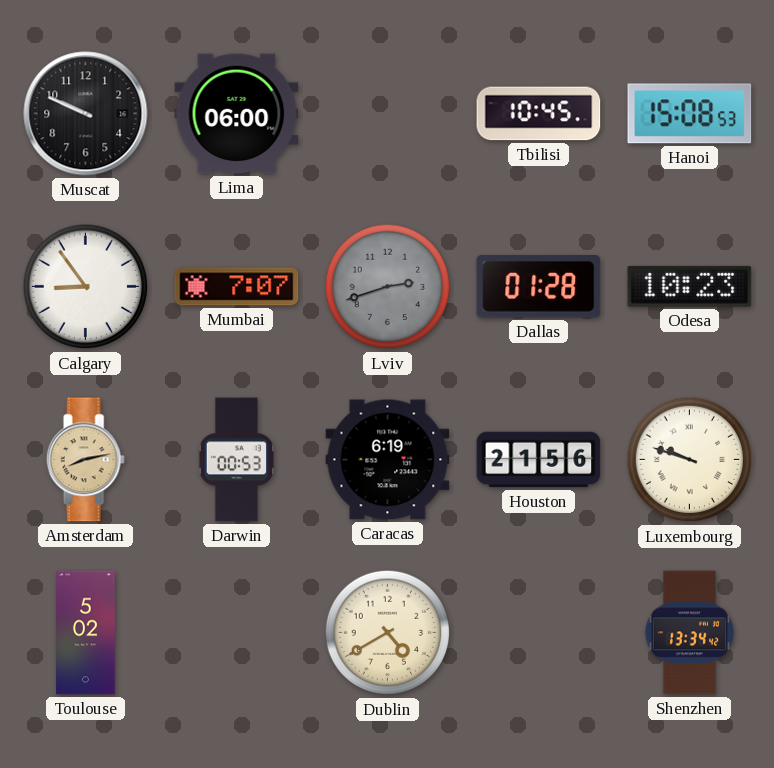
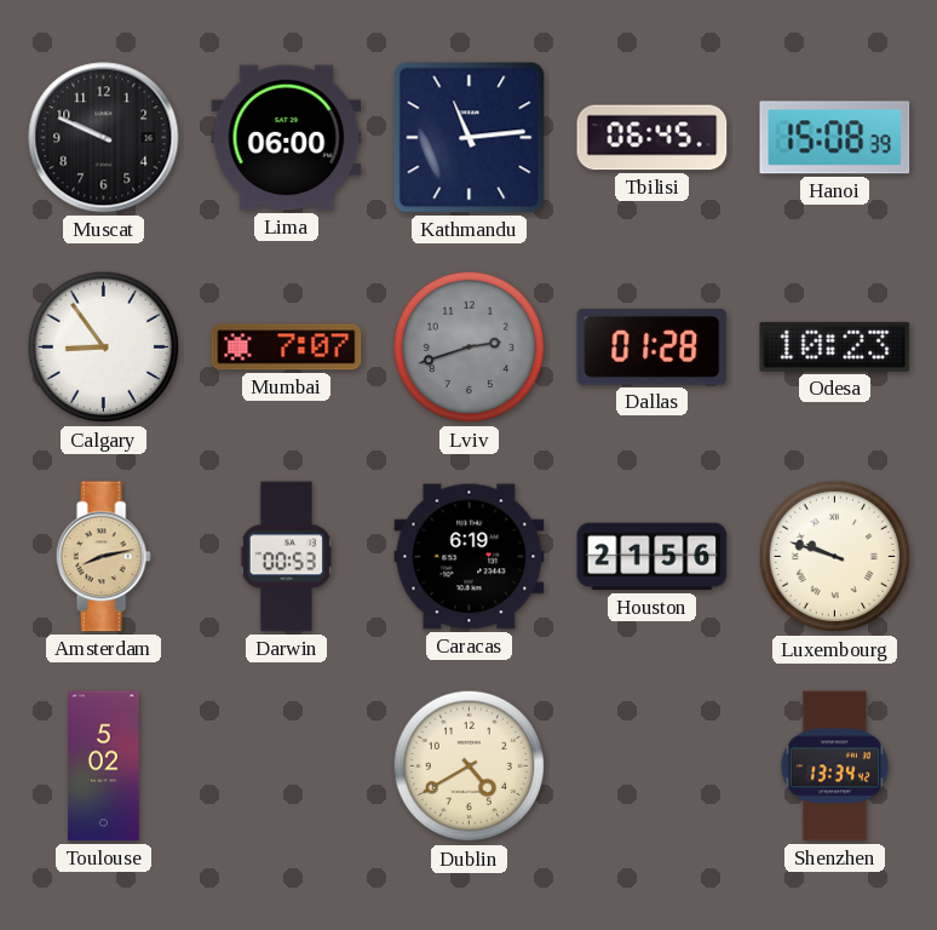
Kathmandu: none -> 11:14 (470, 138)
Tbilisi: 10:45 -> 06:45 (653, 138)
Hanoi: 15:08:53 -> 15:08:39 (835, 138)
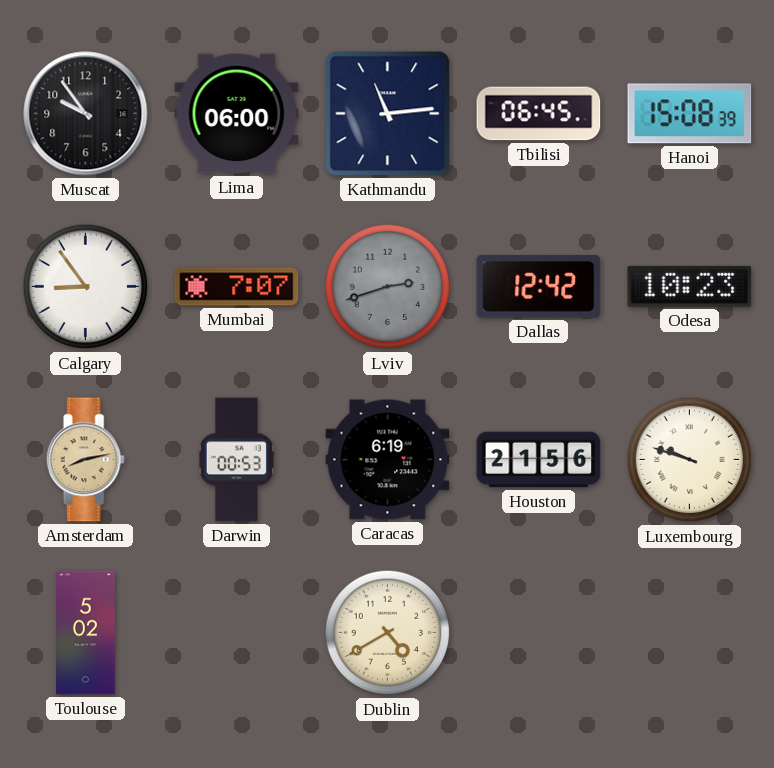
Muscat: 9:49 -> 9:54 (86, 114)
Dallas: 01:28 -> 12:42 (539, 287)
Shenzhen: 13:34 -> none (835, 767)
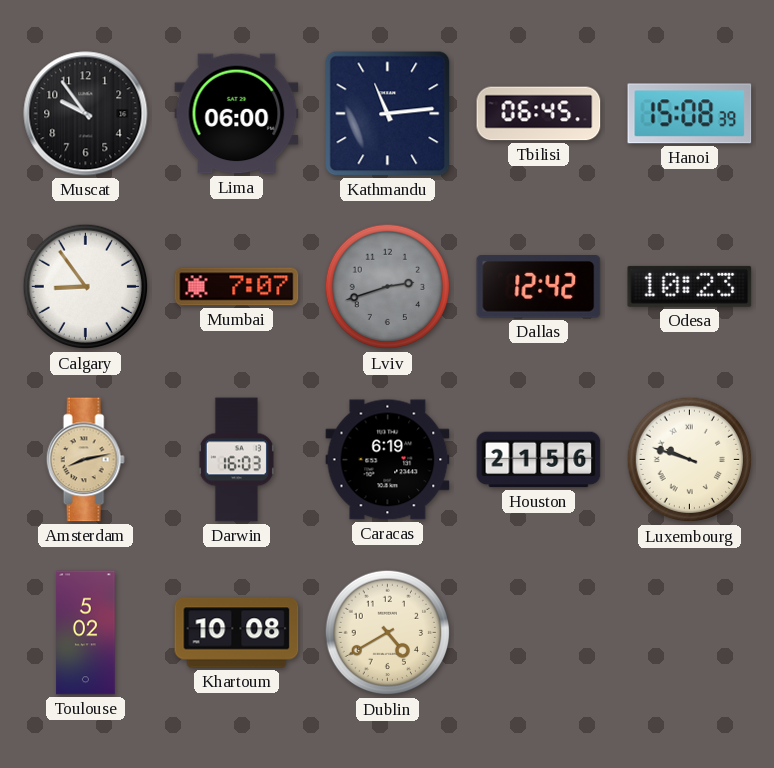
Darwin: 00:53 -> 16:03 (236, 460)
Khartoum: none -> 10:08 (237, 633)
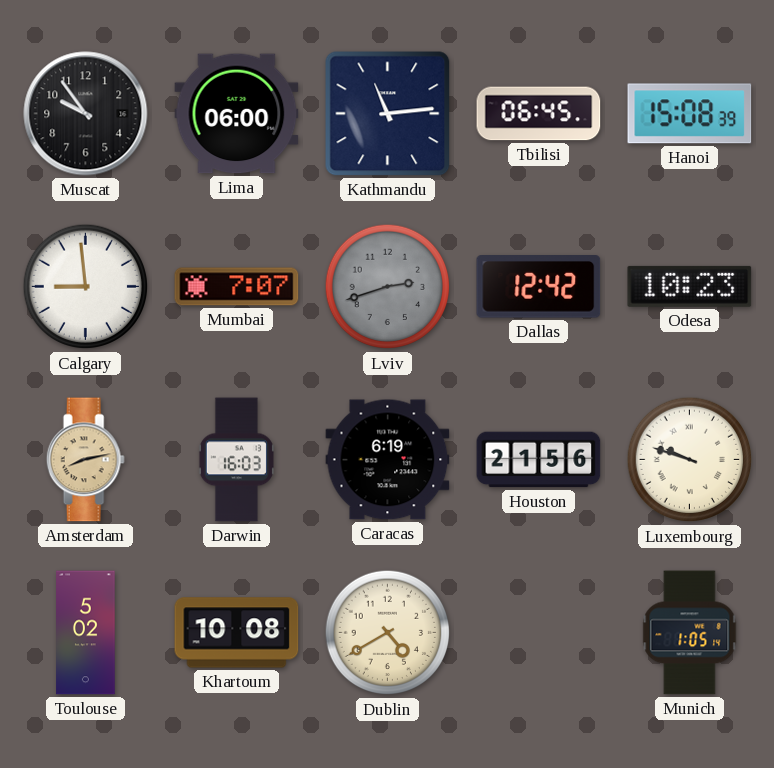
Calgary: 8:54 -> 8:59 (86, 287)
Munich: none -> 1:05 (690, 633)
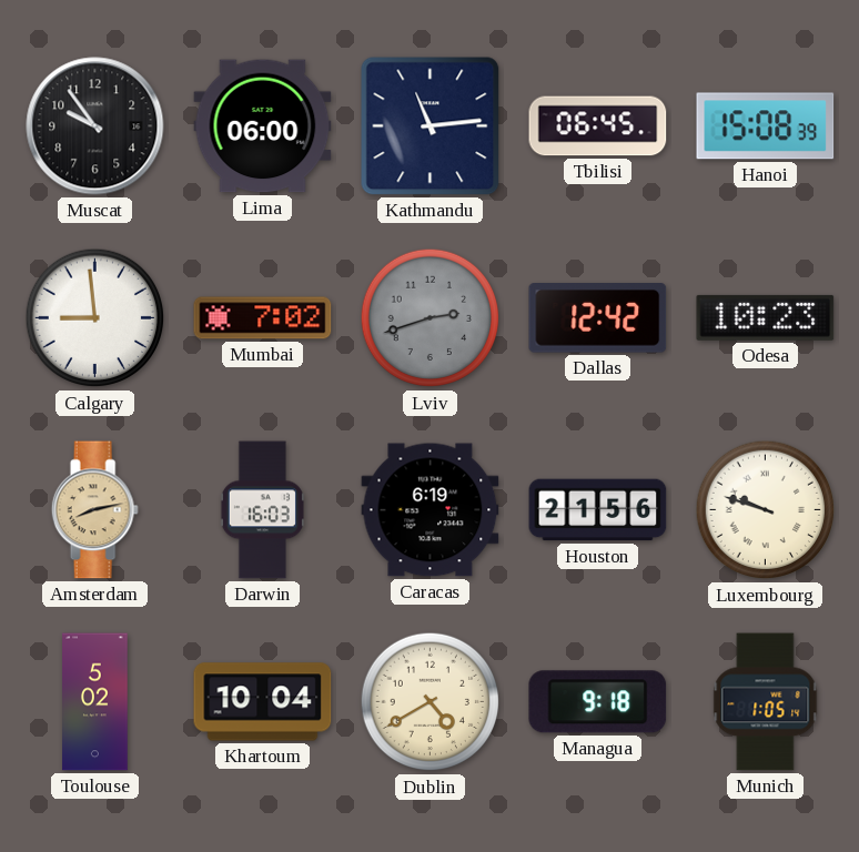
Mumbai: 7:07 -> 7:02 (263, 318)
Khartoum: 10:08 -> 10:04 (263, 702)
Managua: none -> 9:18 (598, 702)
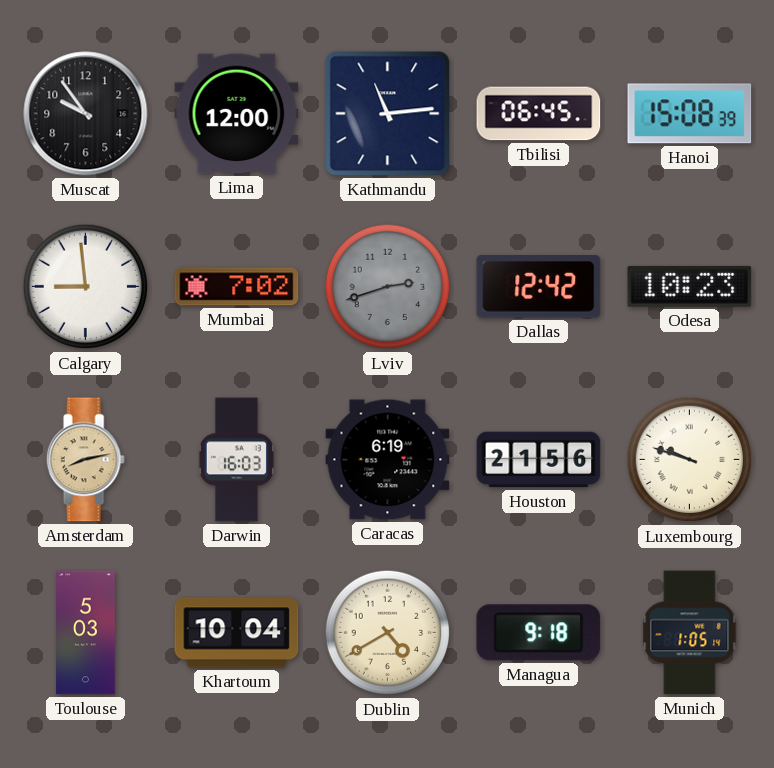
Lima: 06:00 -> 12:00 (237, 114)
Toulouse: 5:02 -> 5:03 (86, 633)
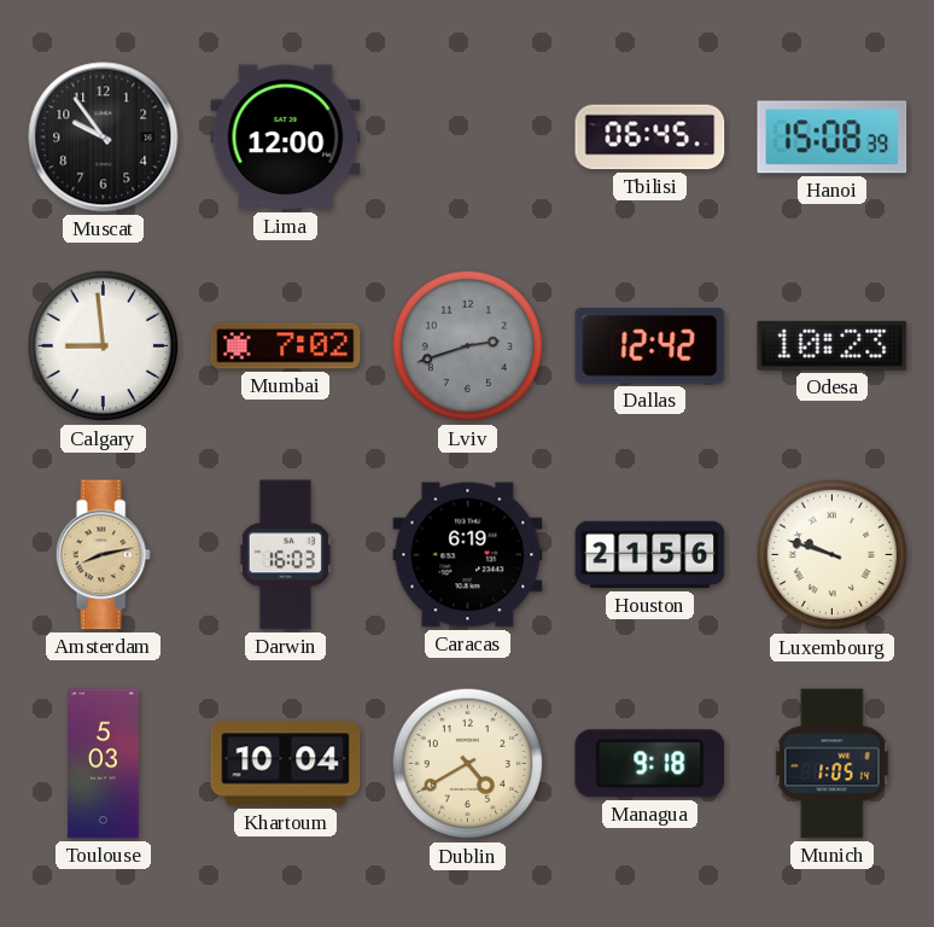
Kathmandu: 11:14 -> none (388, 114)
